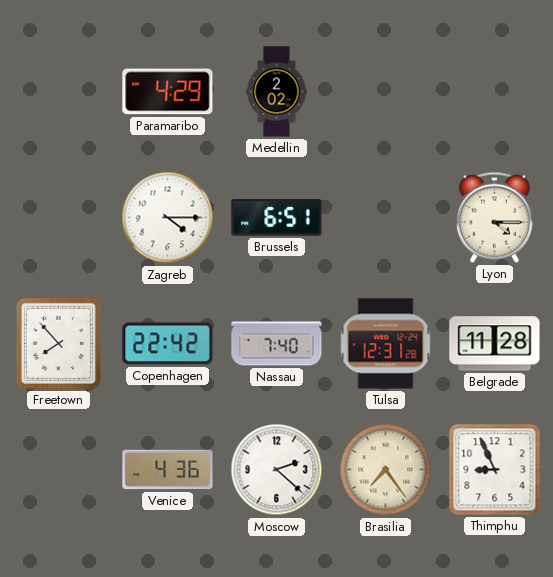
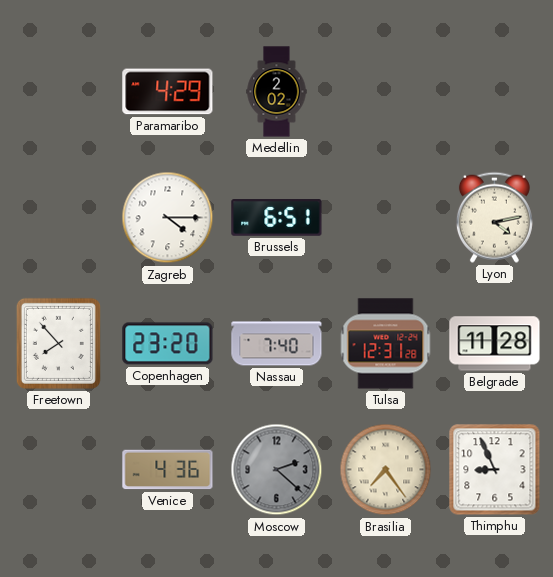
Lyon: 4:15 -> 4:13 (494, 217)
Copenhagen: 22:42 -> 23:20 (168, 344)
Moscow dial: white -> grey (277, 470)
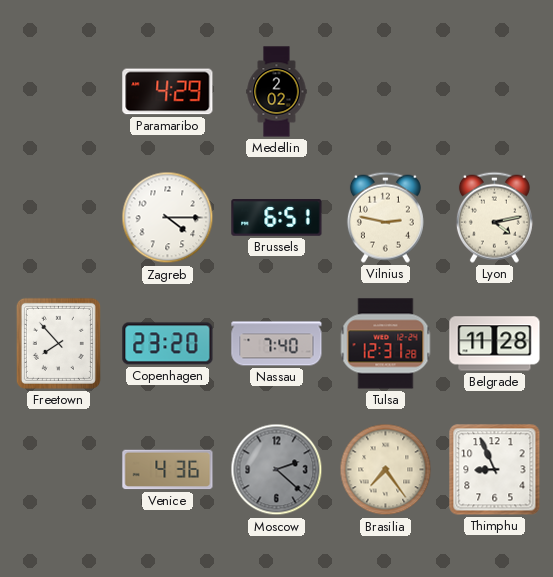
Vilnius: none -> 2:47 (385, 217)
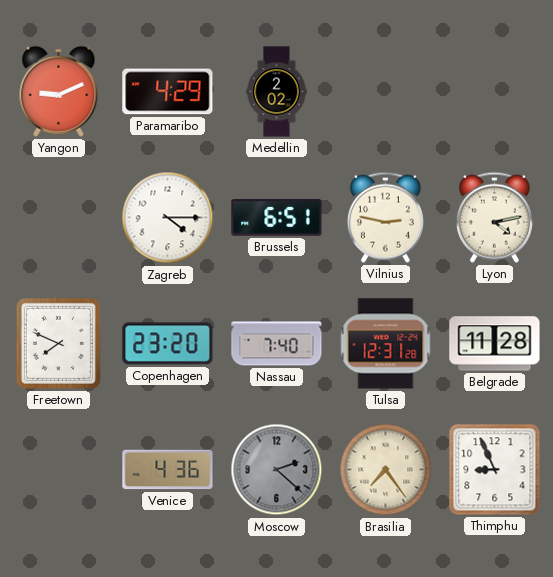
Yangon: none -> 9:11 (59, 91)
Freetown: 7:53 -> 7:49 (58, 343)
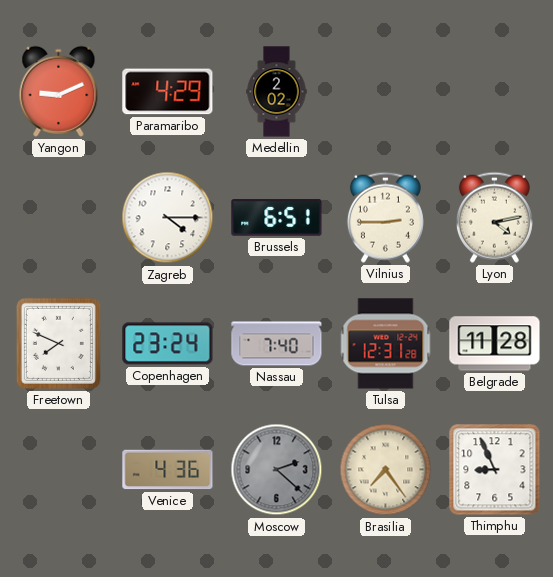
Vilnius: 2:47 -> 2:45 (385, 217)
Copenhagen: 23:20 -> 23:24 (168, 344)
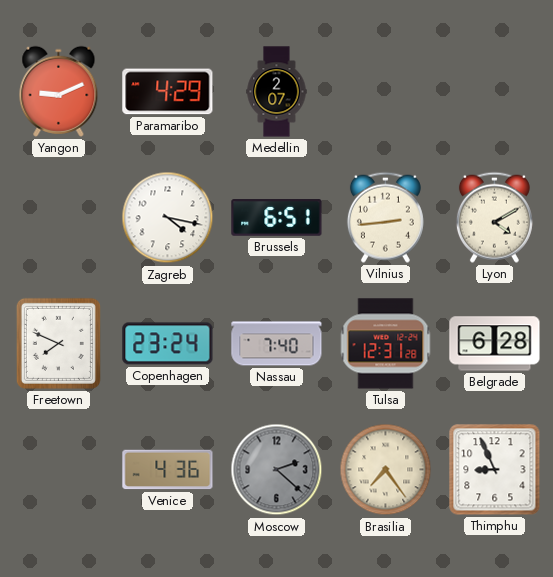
Medellin: 2:02 -> 2:07 (277, 92)
Zagreb: 4:15 -> 4:17 (168, 218)
Vilnius: 2:45 -> 2:44 (385, 217)
Lyon: 4:13 -> 4:10 (494, 217)
Belgrade: 11:28 -> 6:28 (495, 344)
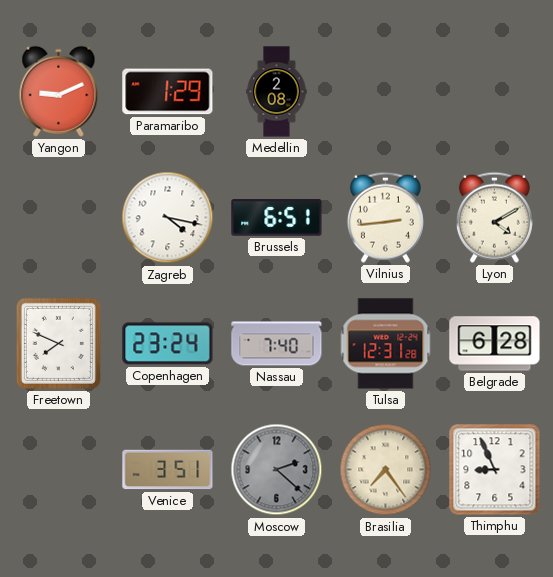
Paramaribo: 4:29 -> 1:29 (168, 92)
Medellin: 2:07 -> 2:08 (277, 92)
Venice: 4:36 -> 3:51 (168, 470)
